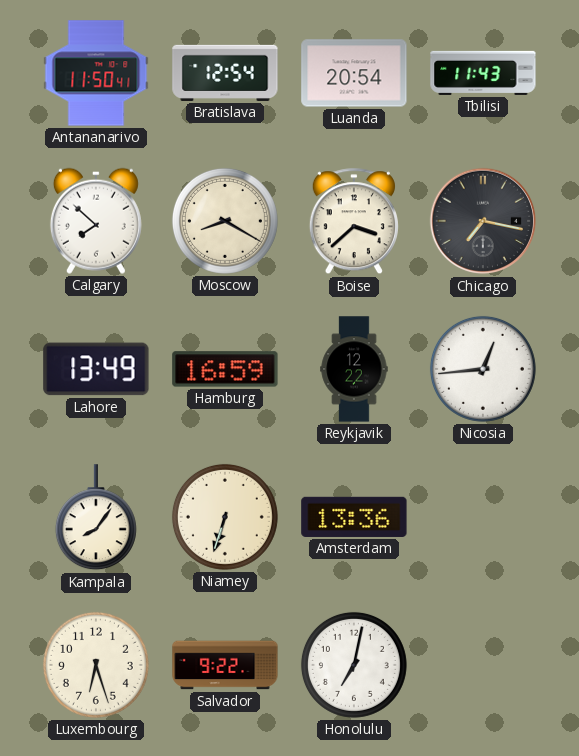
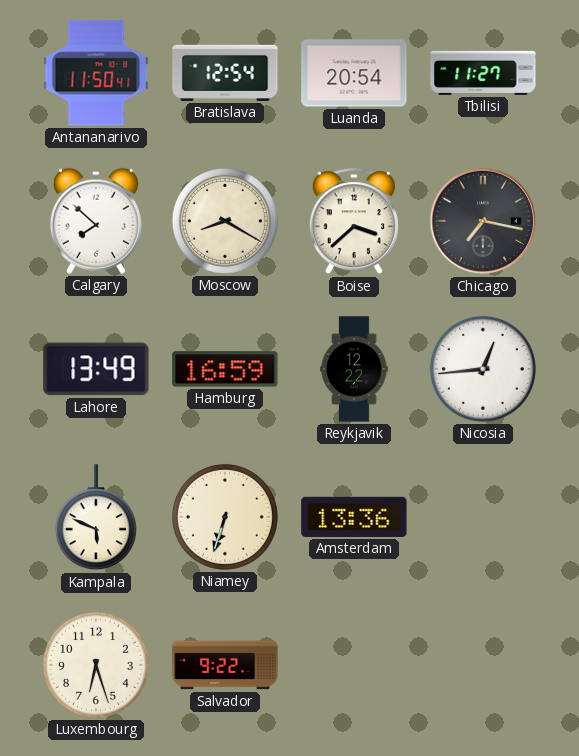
Tbilisi: 11:43 -> 11:27 (483, 73)
Kampala: 8:06 -> 5:49 (96, 518)
Honolulu: 7:02 -> none (354, 665)
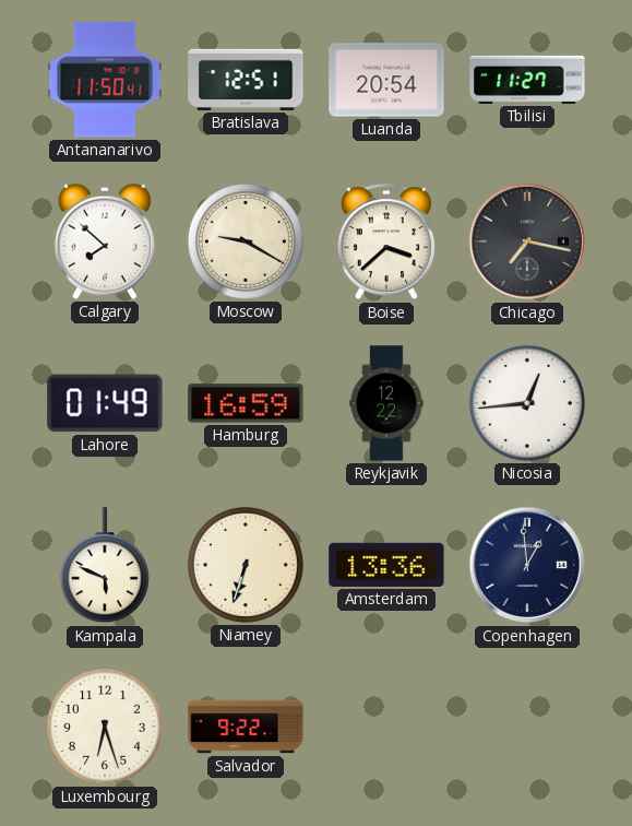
Bratislava: 12:54 -> 12:51 (246, 80)
Moscow: 8:20 -> 9:20 (246, 241)
Lahore: 13:49 -> 01:49 (105, 403)
Copenhagen: none -> 12:59 (527, 565)
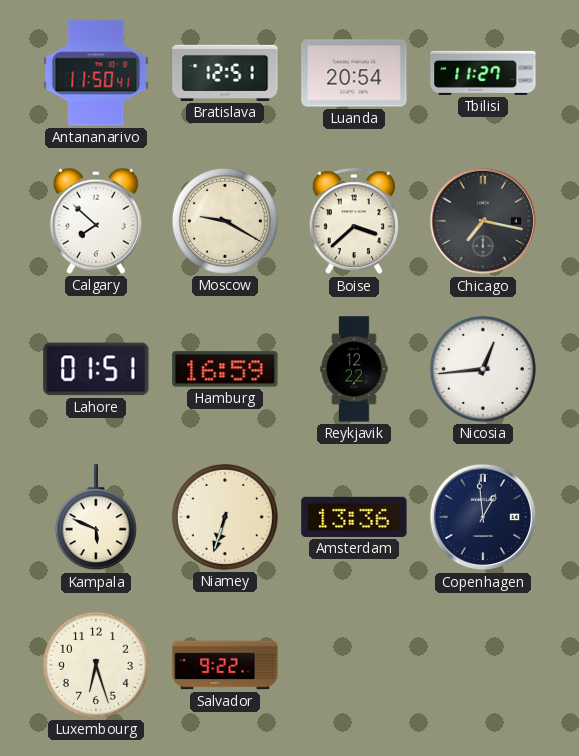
Lahore: 01:49 -> 01:51 (96, 369)
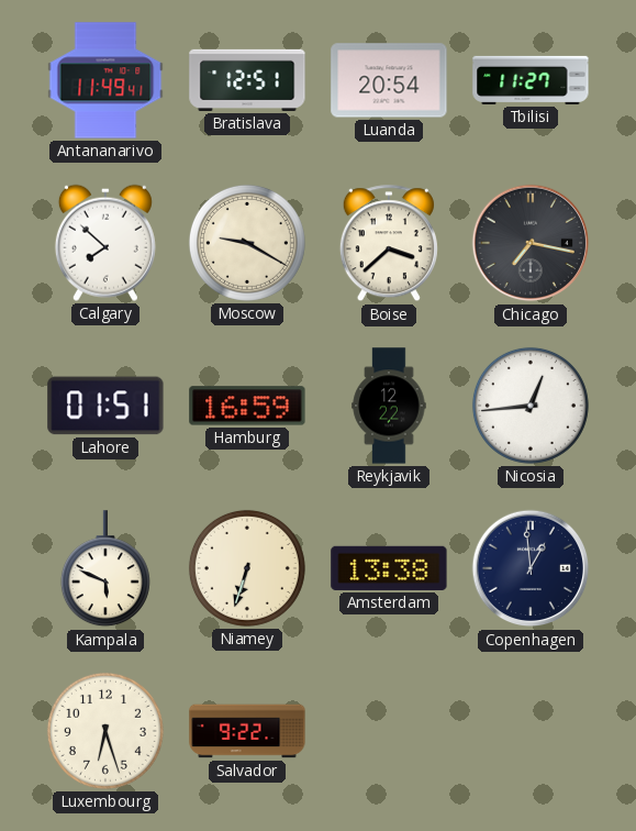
Antananarivo: 11:50 -> 11:49 (105, 80)
Amsterdam: 13:36 -> 13:38 (389, 568)
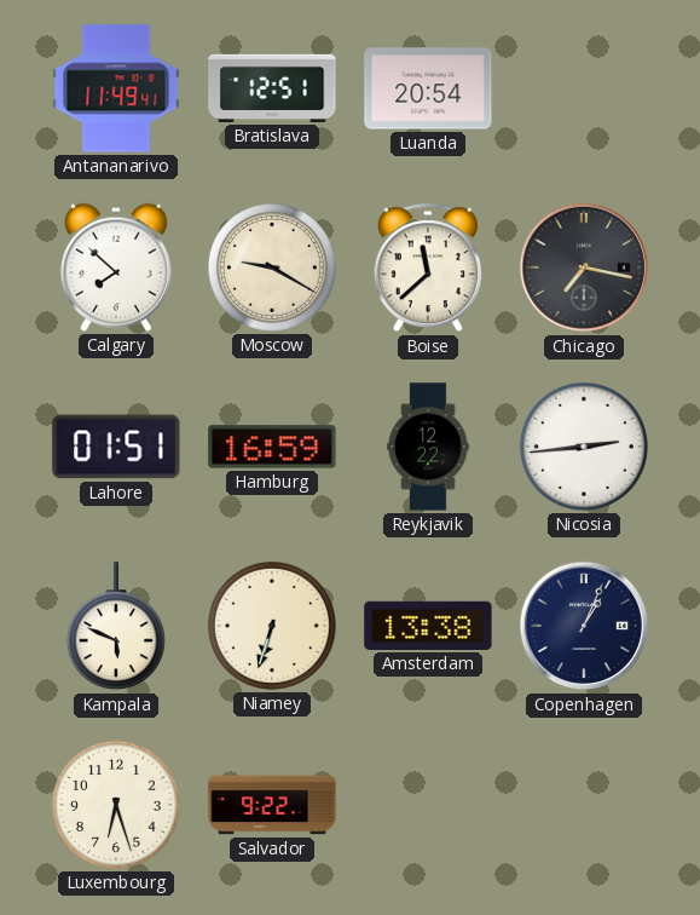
Tbilisi: 11:27 -> none (531, 80)
Boise: 3:38 -> 11:38 (428, 269)
Nicosia: 12:44 -> 2:44 (584, 447)
Copenhagen: 12:59 -> 1:04 (584, 626)
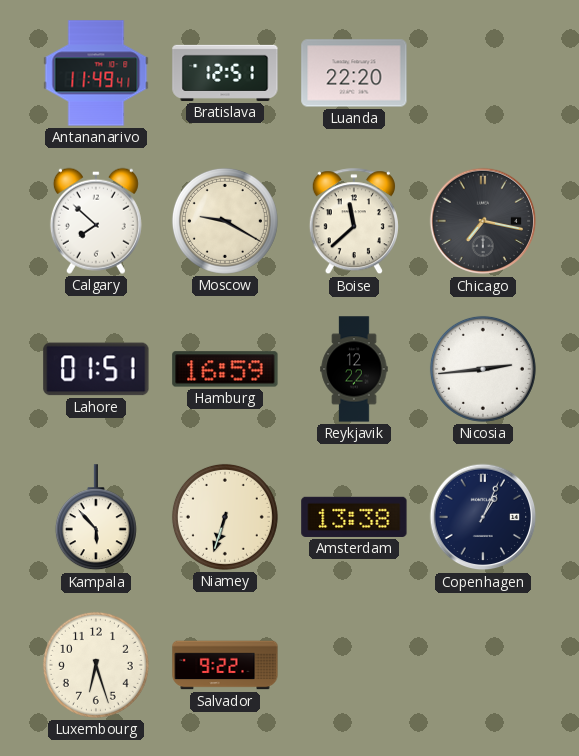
Luanda: 20:54 -> 22:20 (354, 73)
Kampala: 5:49 -> 5:53 (96, 518)
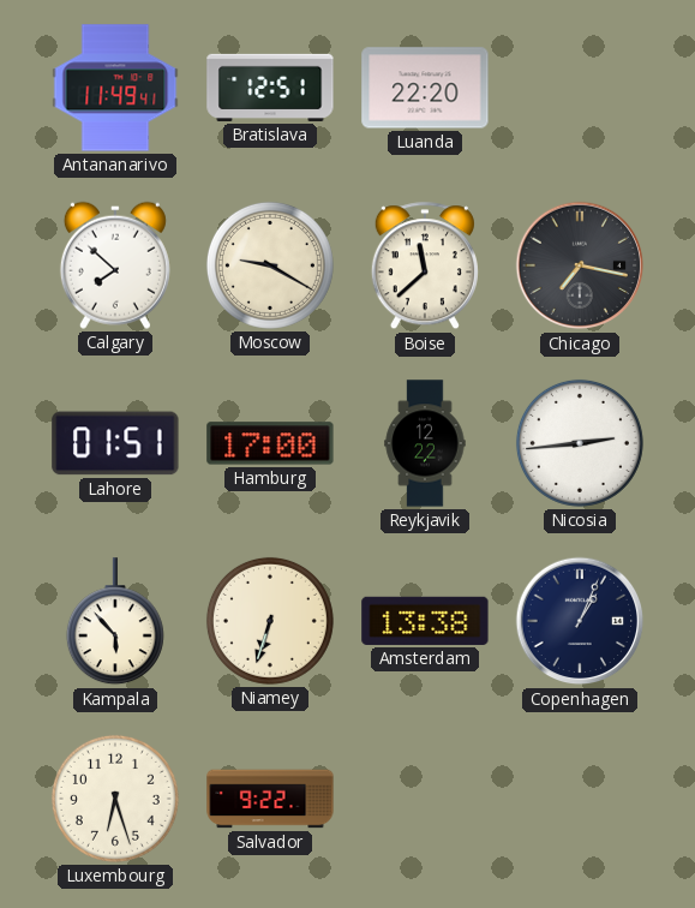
Hamburg: 16:59 -> 17:00 (270, 443)
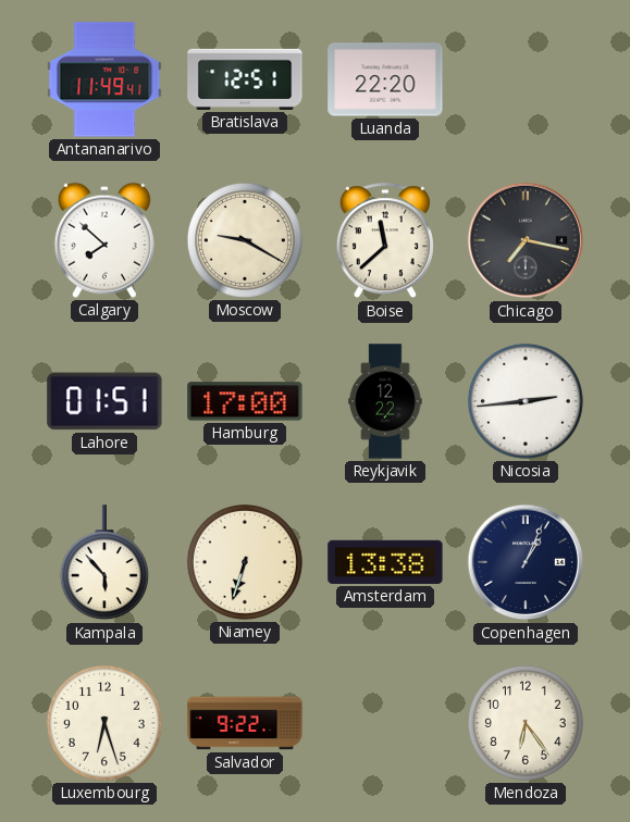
Mendoza: none -> 6:24 (526, 723)
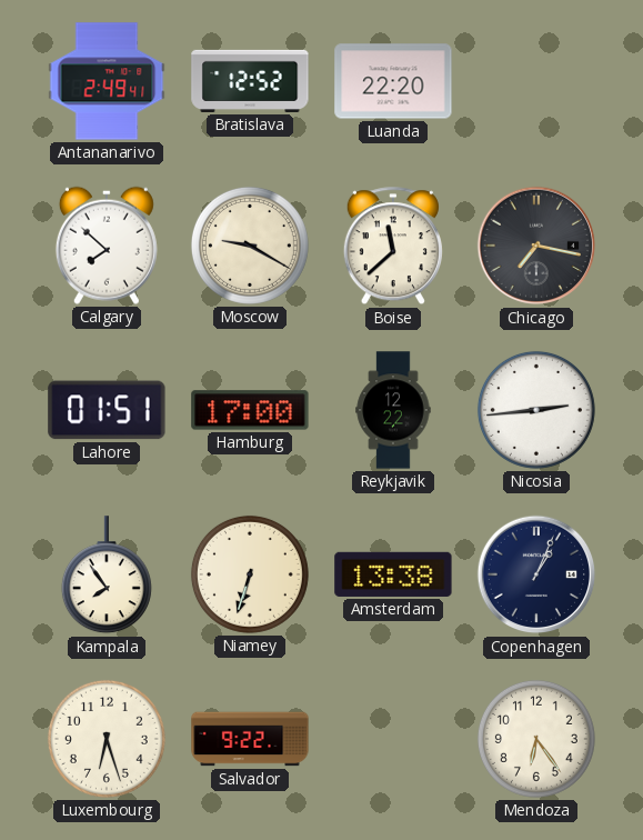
Antananarivo: 11:49 -> 2:49 (107, 81)
Bratislava: 12:51 -> 12:52 (250, 81)
Kampala: 5:53 -> 7:54 (107, 576)
